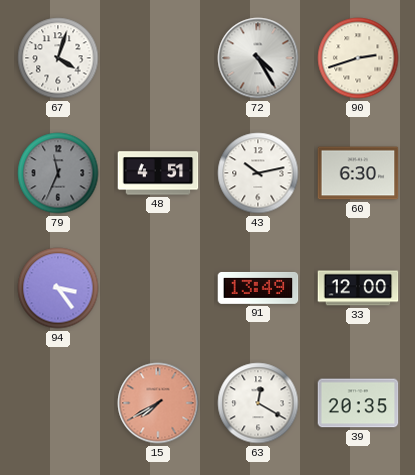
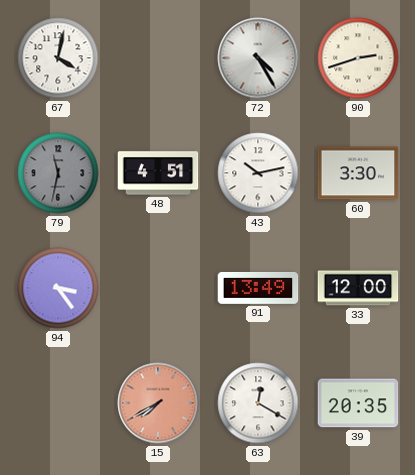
67: 4:03 -> 4:02 (58, 58)
79: 11:34 -> 11:32 (58, 173)
60: 6:30 -> 3:30 (358, 173)
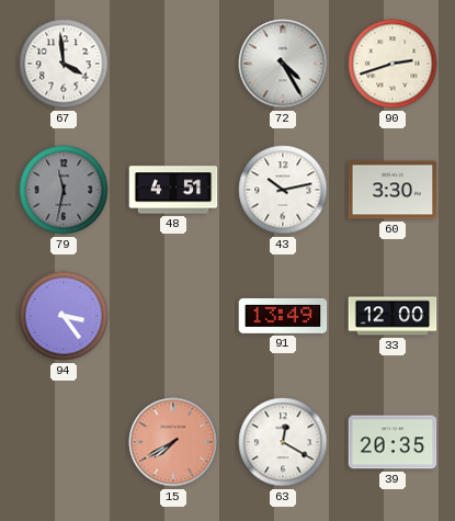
67: 4:02 -> 3:59 (64, 64)
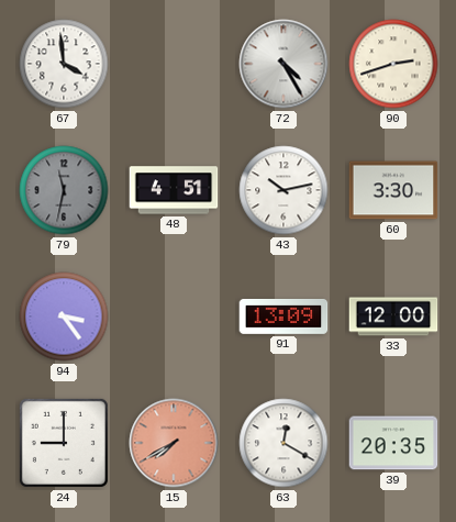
91: 13:49 -> 13:09 (283, 316)
24: none -> 9:00 (64, 443)
